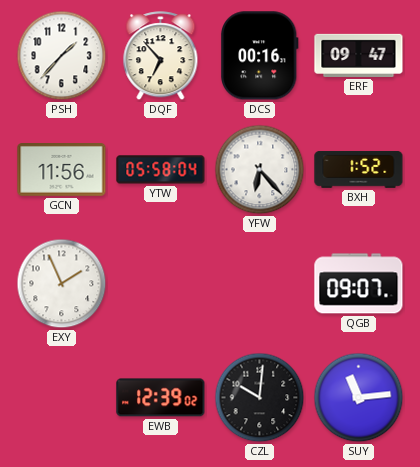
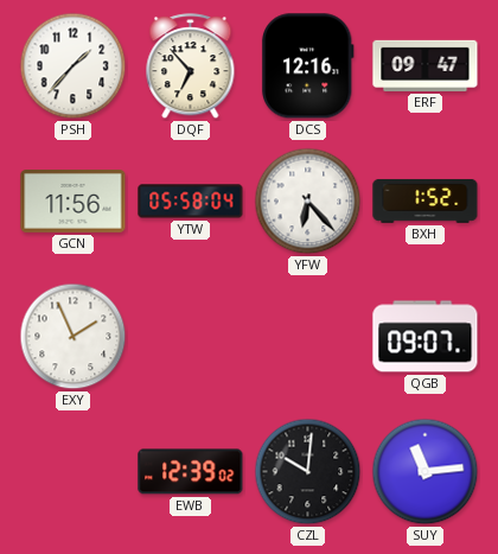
DCS: 00:16 -> 12:16 (307, 66)
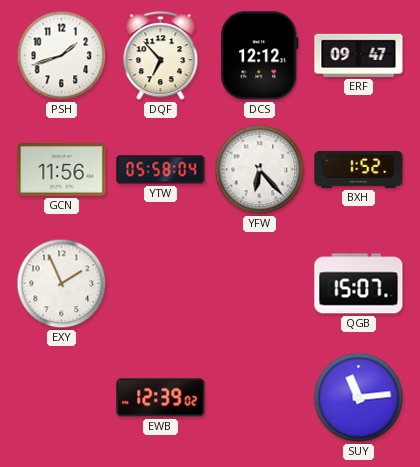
PSH: 1:37 -> 1:42 (62, 56)
DCS: 12:16 -> 12:12 (259, 56)
QGB: 09:07 -> 15:07 (359, 284)
CZL: 10:01 -> none (308, 472)
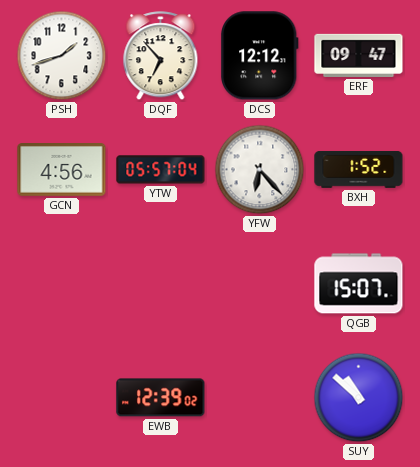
GCN: 11:56 -> 4:56 (62, 170)
YTW: 05:58 -> 05:57 (161, 170)
EXY: 1:56 -> none (62, 284)
SUY: 11:14 -> 10:52 (359, 398)
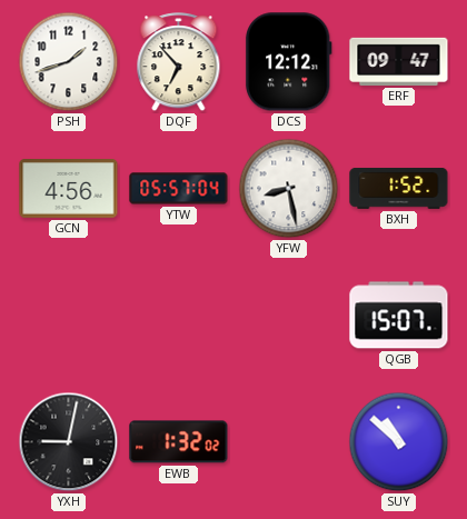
YFW: 6:23 -> 8:28 (289, 189)
YXH: none -> 9:02 (69, 442)
EWB: 12:39 -> 1:32 (179, 442)
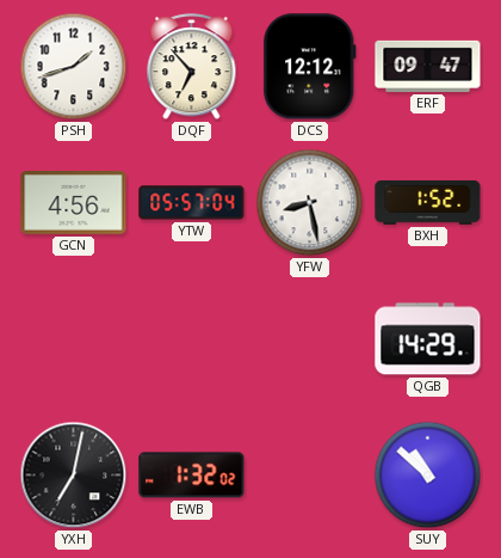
QGB: 15:07 -> 14:29 (428, 339)
YXH: 9:02 -> 7:02 (74, 476)
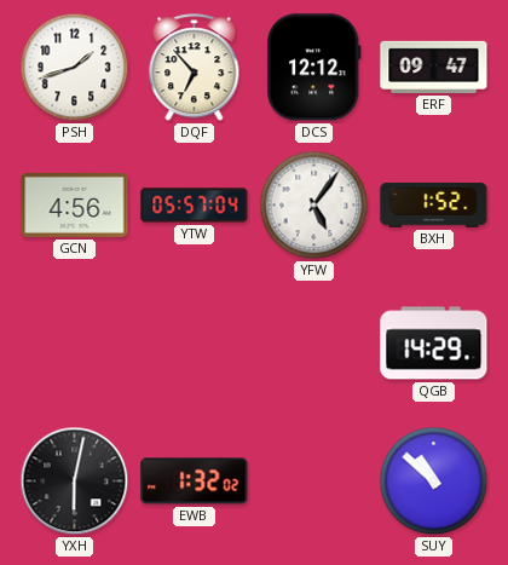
YFW: 8:28 -> 5:06 (314, 206)
YXH: 7:02 -> 6:02 (75, 482)
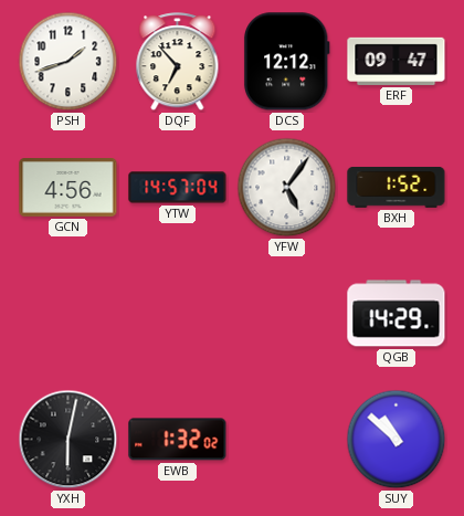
YTW: 05:57 -> 14:57 (178, 188)
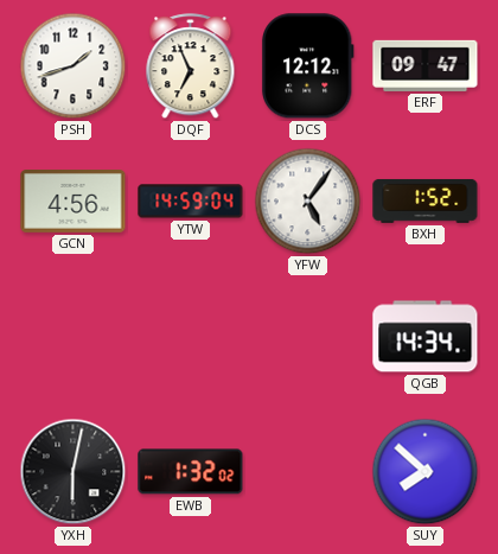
DQF: 6:53 -> 6:56 (191, 66)
YTW: 14:57 -> 14:59 (191, 202)
QGB: 14:29 -> 14:34 (426, 337)
SUY: 10:52 -> 7:52 (426, 472)
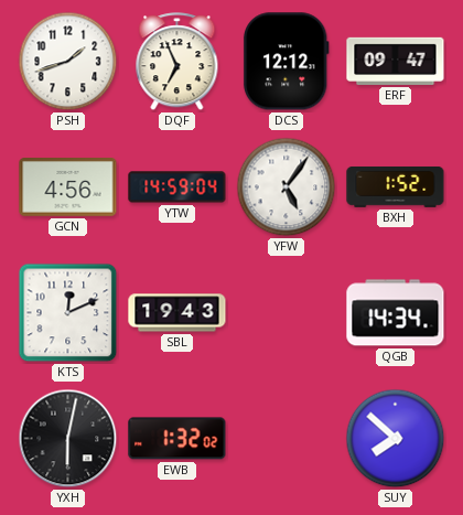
KTS: none -> 12:11 (68, 313)
SBL: none -> 19:43 (177, 313)
